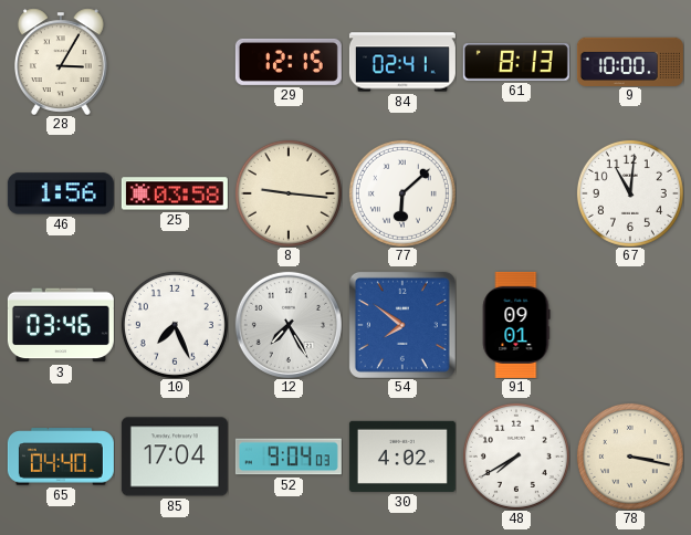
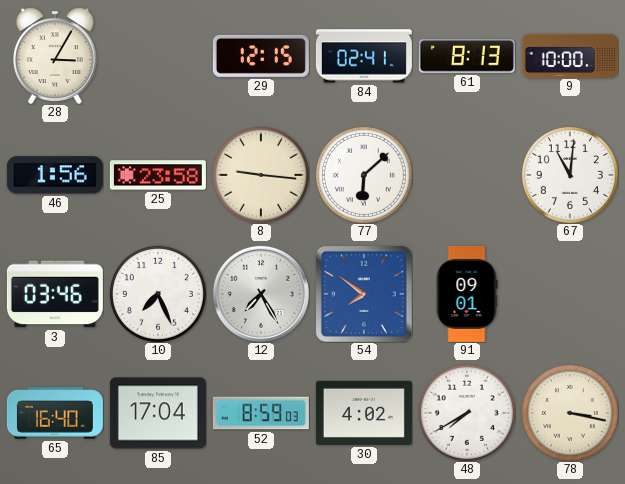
25: 03:58 -> 23:58 (158, 175)
65: 04:40 -> 16:40 (55, 413)
52: 9:04 -> 8:59 (261, 413)
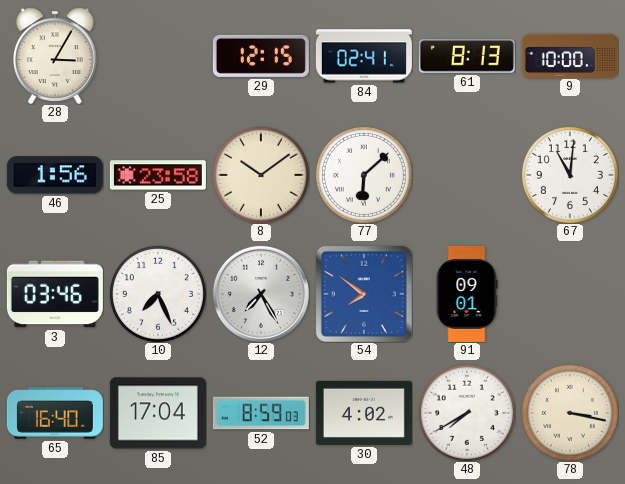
8: 9:16 -> 10:09 (261, 175)
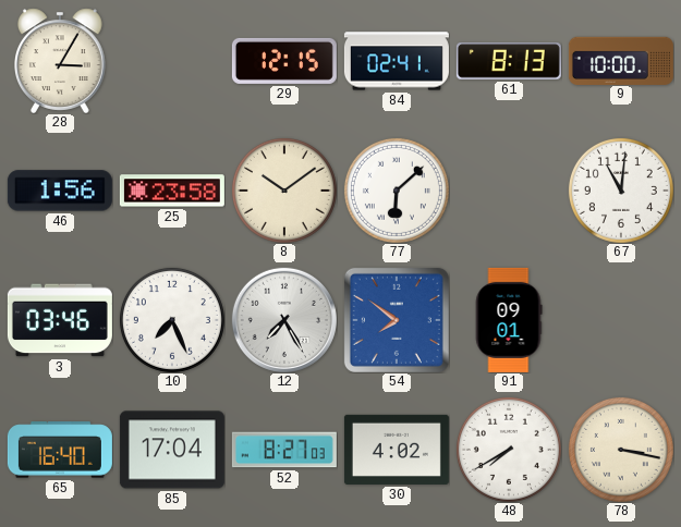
52: 8:59 -> 8:27 (284, 450)
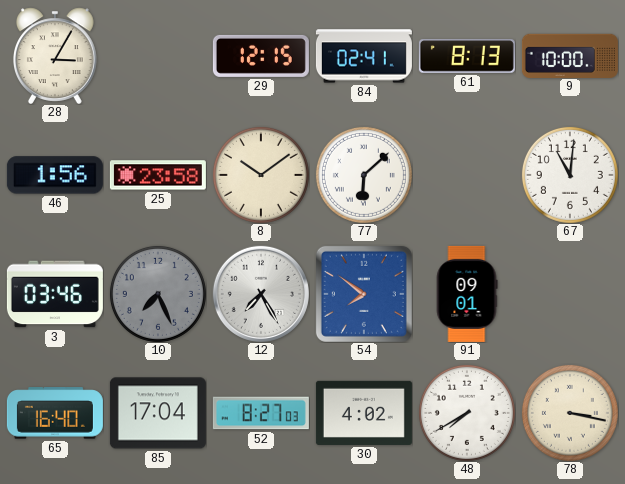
10 dial: white -> grey (158, 294)
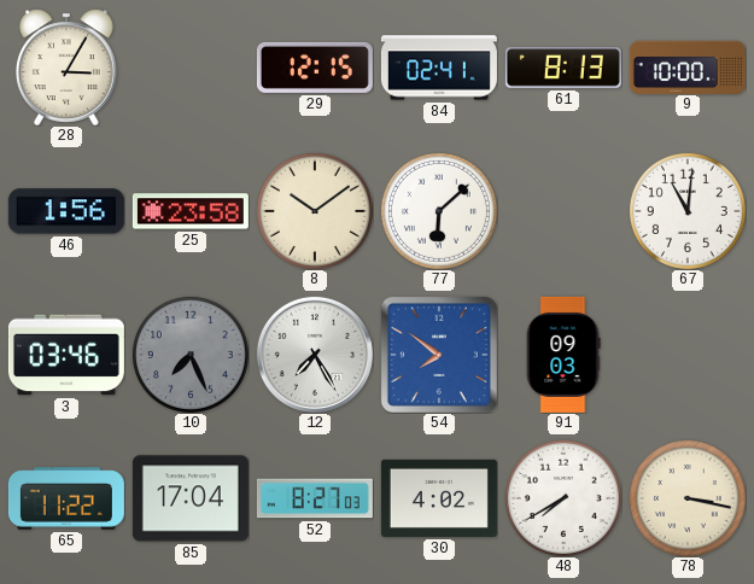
91: 09:01 -> 09:03 (563, 355)
65: 16:40 -> 11:22 (66, 498)
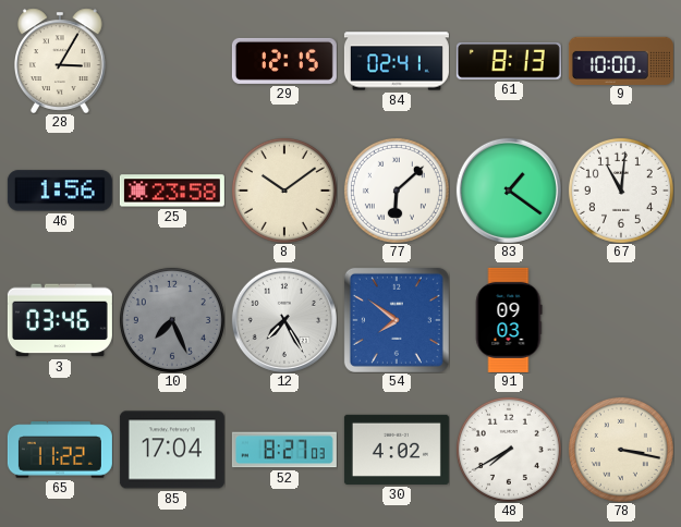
83: none -> 1:21 (509, 191)
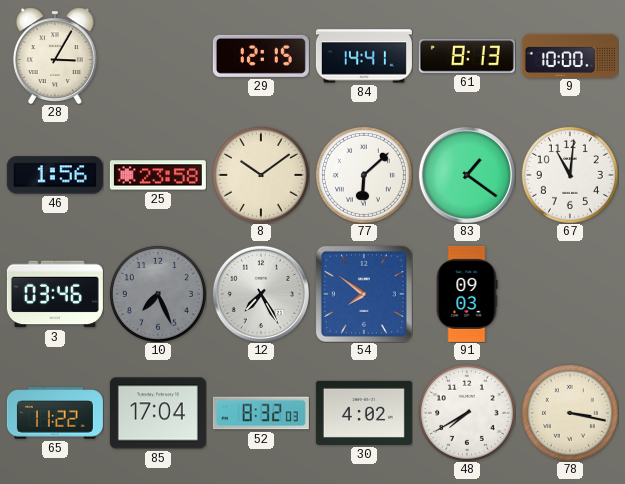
84: 02:41 -> 14:41 (364, 56)
52: 8:27 -> 8:32 (261, 413)
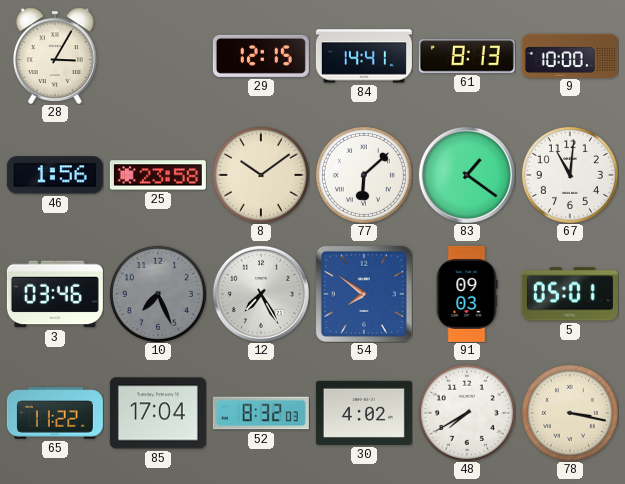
5: none -> 05:01 (570, 294)
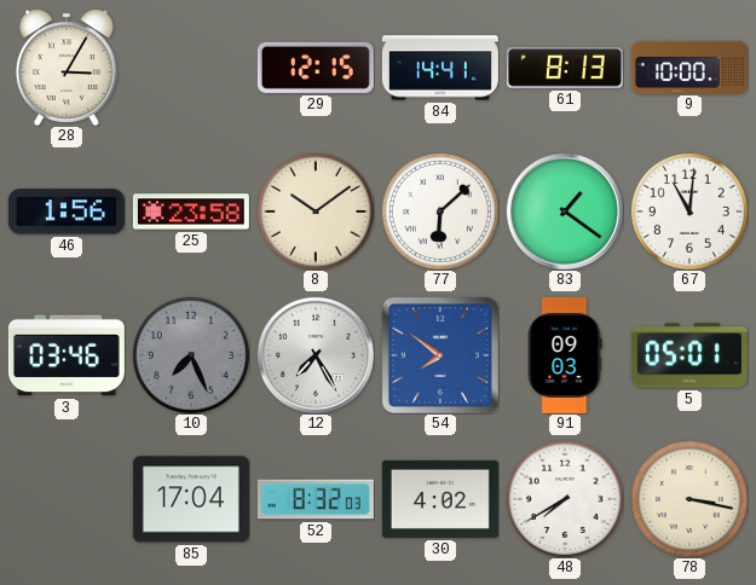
65: 11:22 -> none (55, 413)
